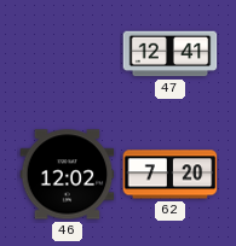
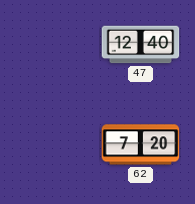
47: 12:41 -> 12:40 (141, 45)
46: 12:02 -> none (68, 175)
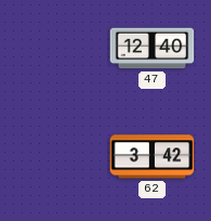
62: 7:20 -> 3:42 (153, 157)
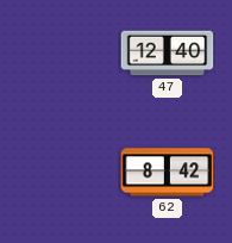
62: 3:42 -> 8:42 (168, 173)
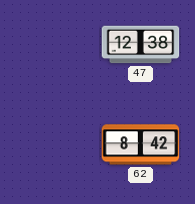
47: 12:40 -> 12:38 (141, 45)
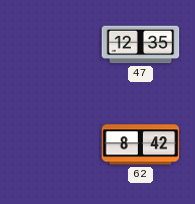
47: 12:38 -> 12:35 (141, 45)
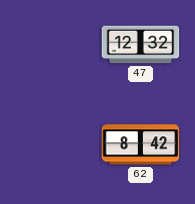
47: 12:35 -> 12:32 (141, 45)
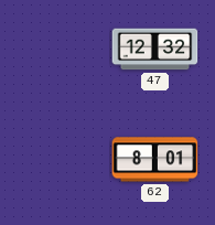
62: 8:42 -> 8:01 (155, 160)
